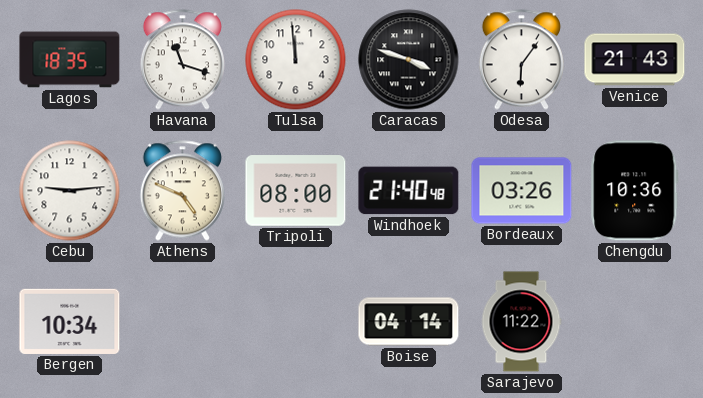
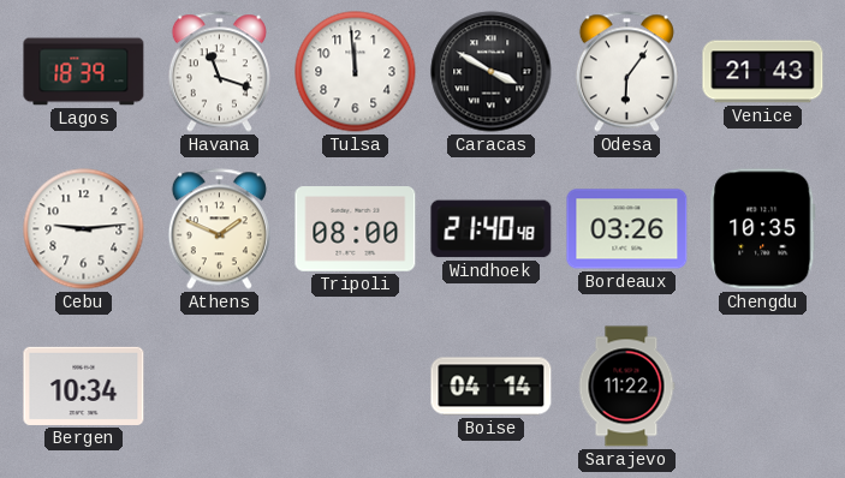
Lagos: 18:35 -> 18:39 (84, 72)
Caracas: 3:48 -> 3:50 (492, 72)
Athens: 4:49 -> 1:49 (219, 229)
Chengdu: 10:36 -> 10:35 (763, 229)
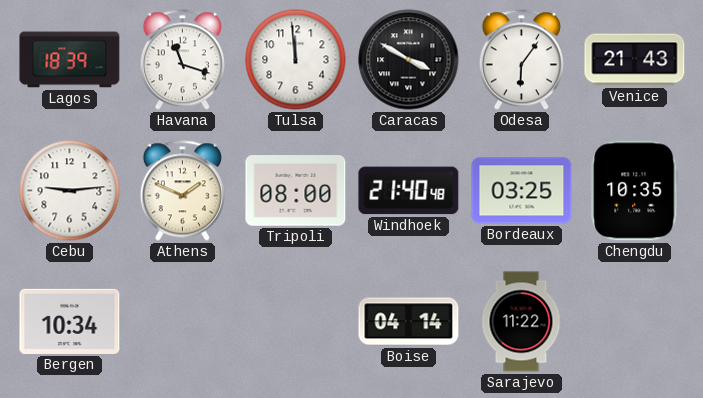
Bordeaux: 03:26 -> 03:25 (522, 191)
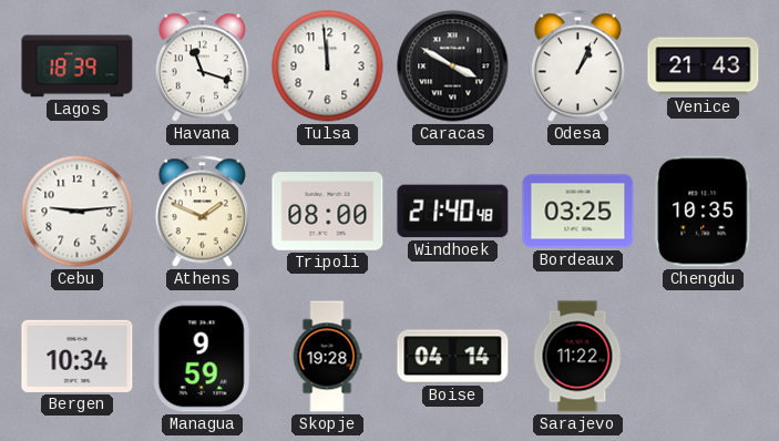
Odesa: 6:06 -> 1:04 (577, 66)
Managua: none -> 9:59 (202, 357)
Skopje: none -> 19:28 (327, 357)
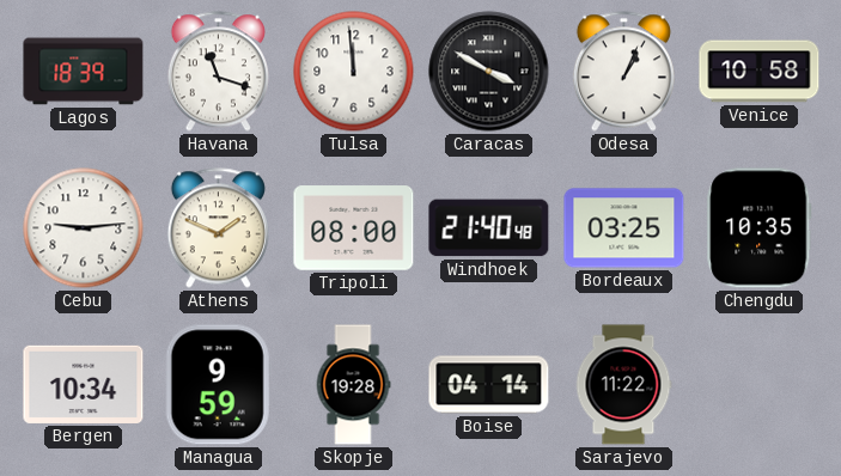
Venice: 21:43 -> 10:58 (760, 72)
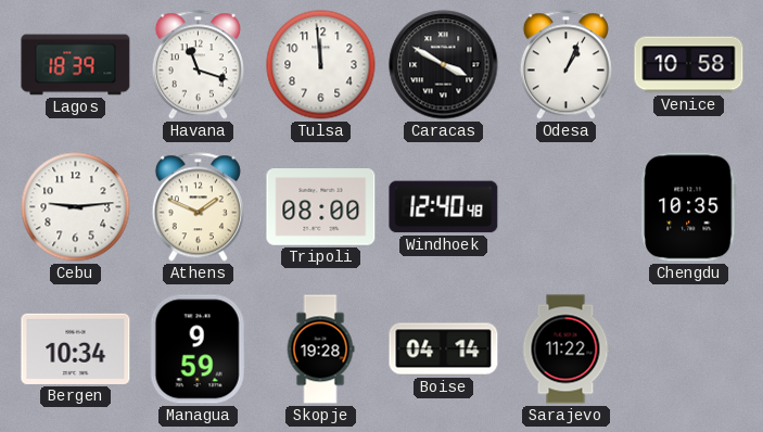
Windhoek: 21:40 -> 12:40 (444, 207)
Bordeaux: 03:25 -> none (624, 228)
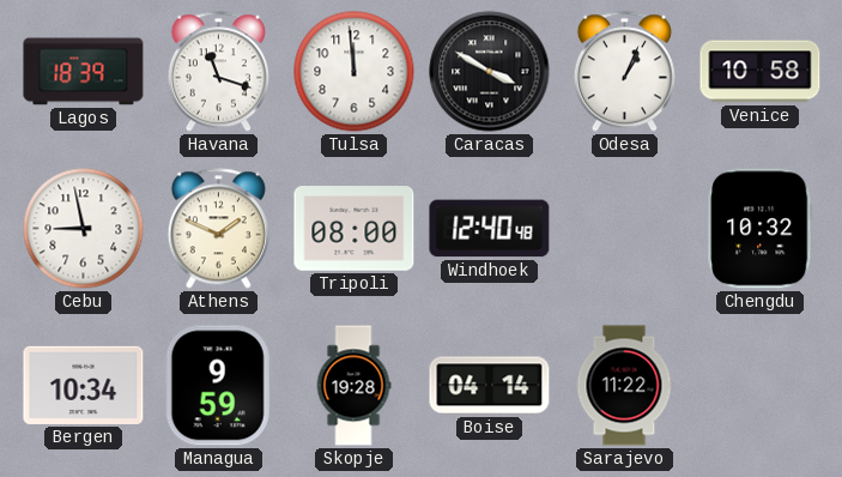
Cebu: 9:14 -> 8:58 (84, 229)
Chengdu: 10:35 -> 10:32 (761, 229)
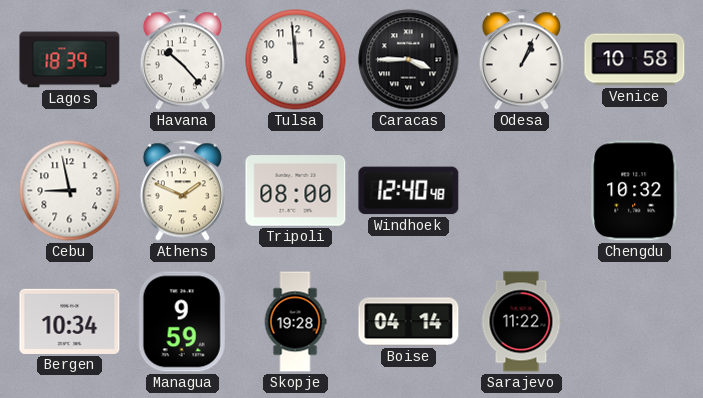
Havana: 11:18 -> 10:23 (182, 60)
Caracas: 3:50 -> 3:45 (409, 60)
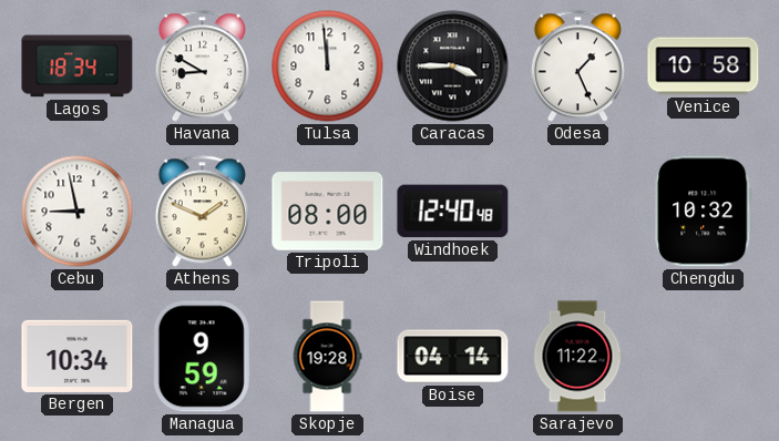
Lagos: 18:39 -> 18:34 (78, 66)
Havana: 10:23 -> 8:50 (202, 66)
Odesa: 1:04 -> 1:26 (577, 66)
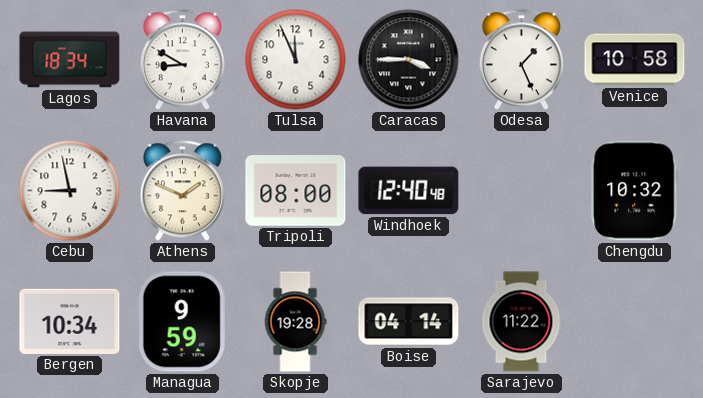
Tulsa: 11:59 -> 11:56 (296, 60)
